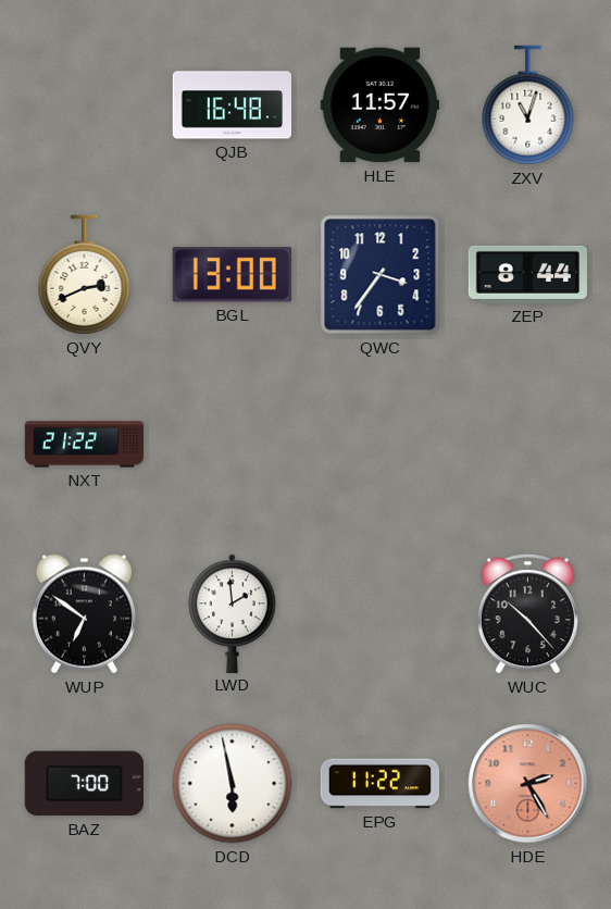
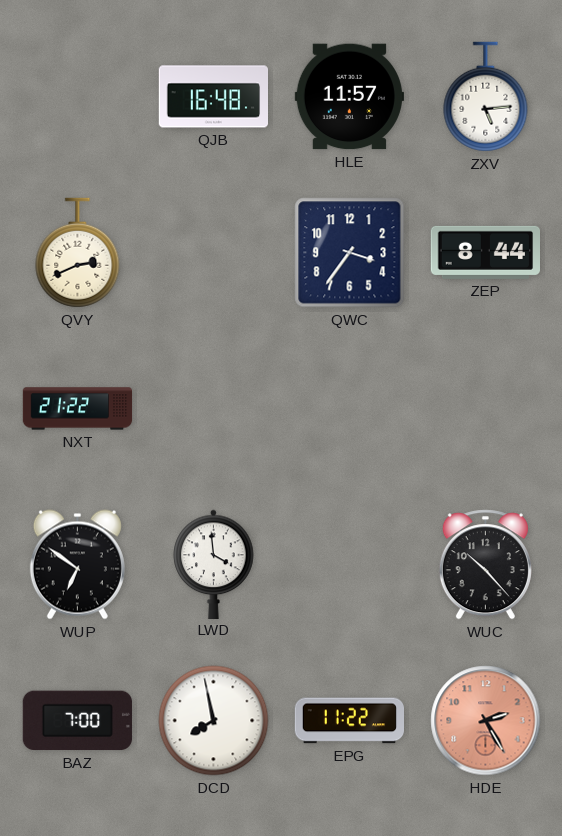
ZXV: 11:03 -> 5:14 (486, 97)
BGL: 13:00 -> none (232, 275)
LWD: 1:59 -> 3:59 (214, 564)
DCD: 5:58 -> 7:58 (214, 721)
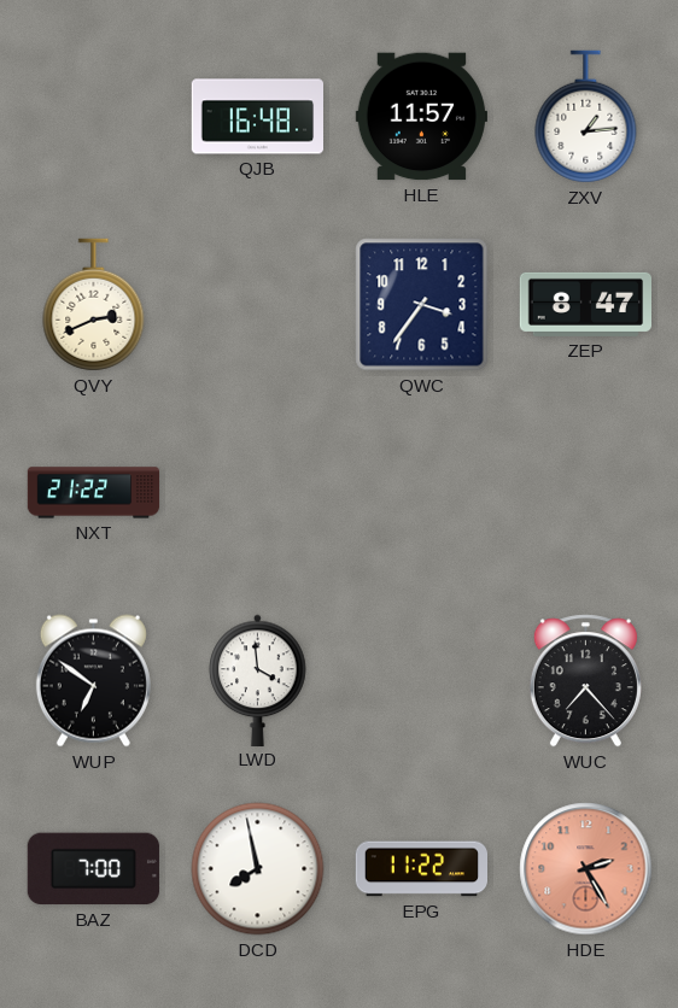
ZXV: 5:14 -> 1:14 (586, 117)
ZEP: 8:44 -> 8:47 (585, 304)
WUC: 10:23 -> 7:23 (585, 681)
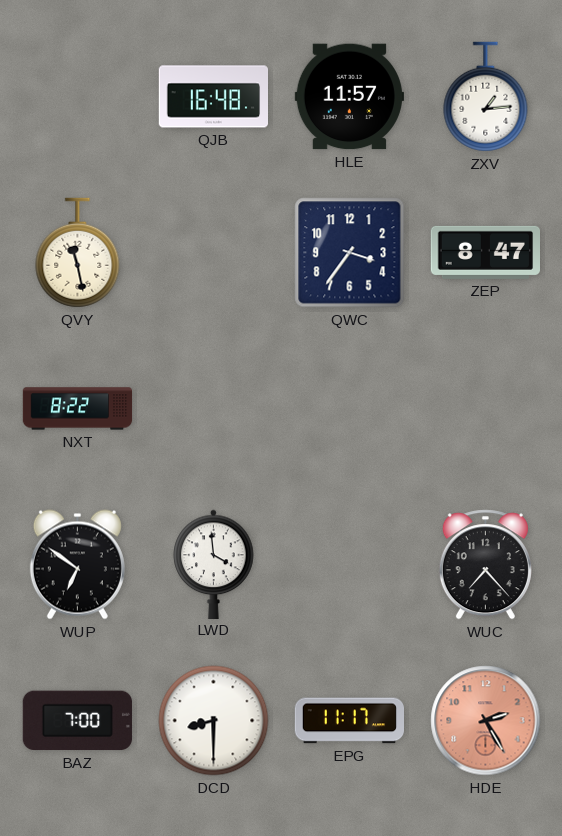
QVY: 2:41 -> 11:28 (78, 253)
NXT: 21:22 -> 8:22 (78, 409)
DCD: 7:58 -> 8:30 (214, 721)
EPG: 11:22 -> 11:17 (349, 721)
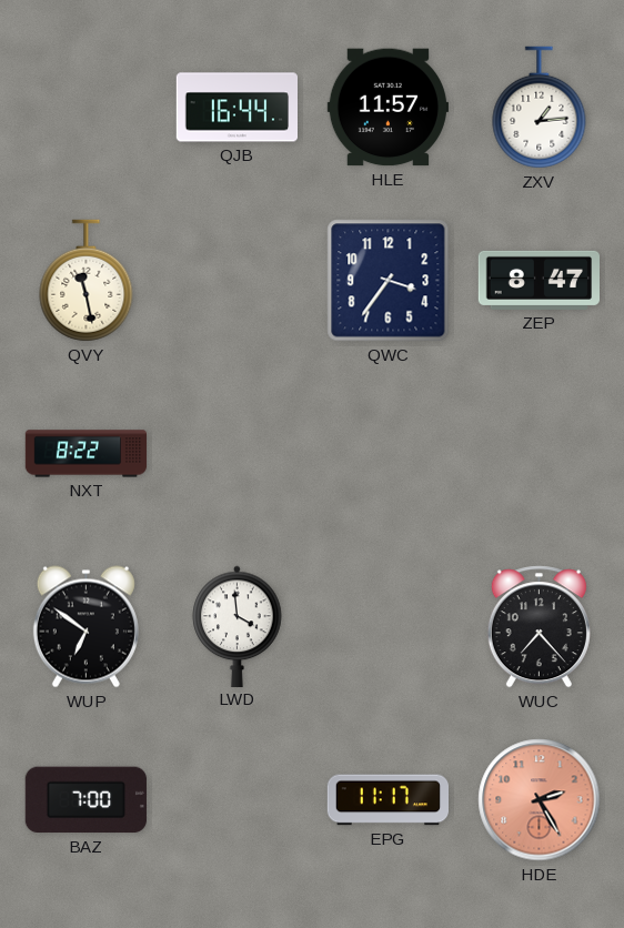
QJB: 16:48 -> 16:44 (236, 108)
DCD: 8:30 -> none (214, 721)
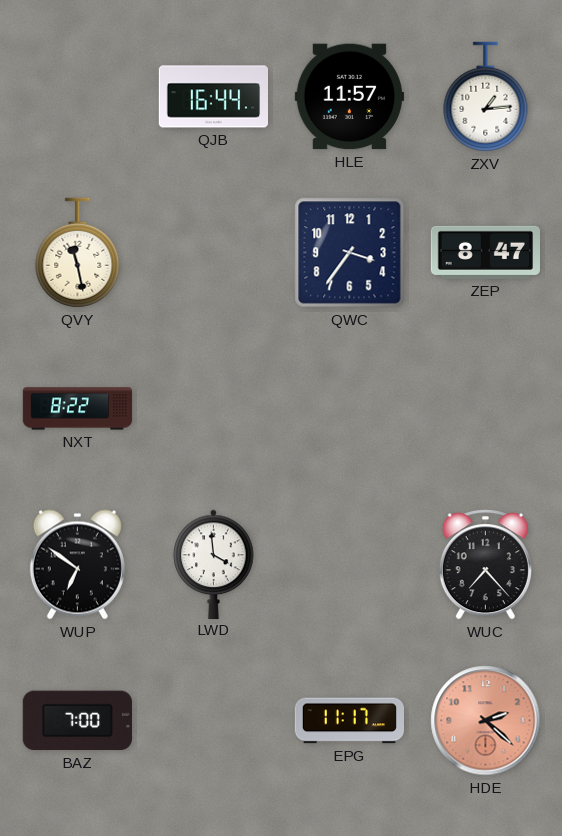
HDE: 2:25 -> 2:22 (486, 721)
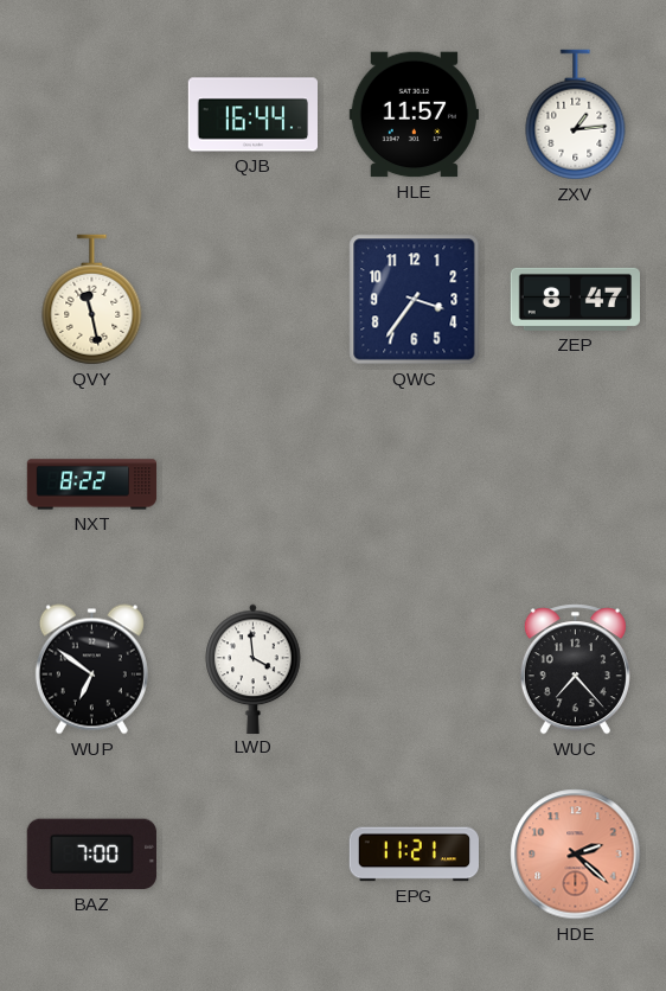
EPG: 11:17 -> 11:21 (414, 855)
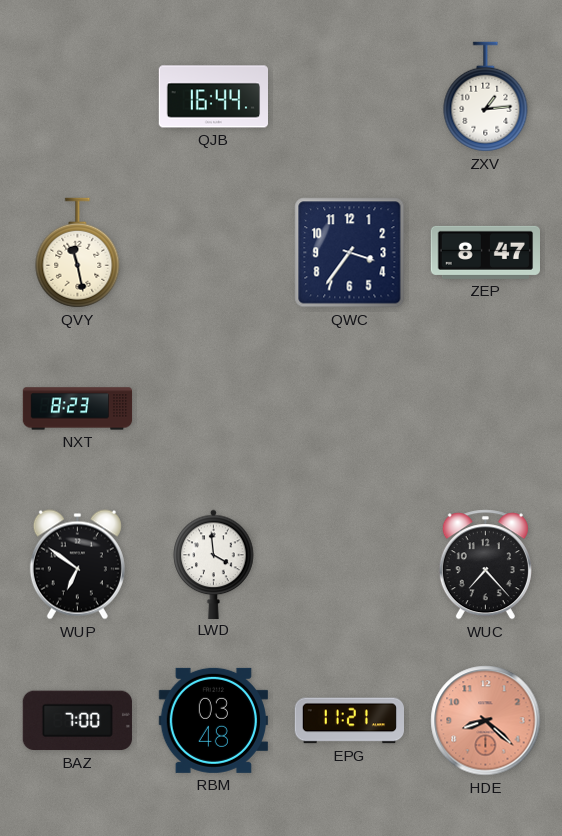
HLE: 11:57 -> none (414, 115)
NXT: 8:22 -> 8:23 (78, 409)
RBM: none -> 03:48 (213, 720)
HDE: 2:22 -> 8:22 (486, 721)
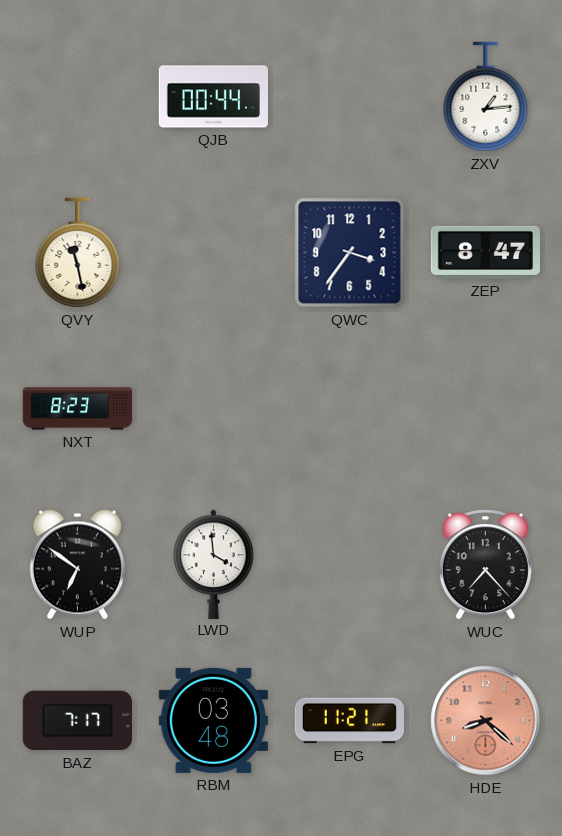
QJB: 16:44 -> 00:44 (213, 97)
BAZ: 7:00 -> 7:17 (77, 721)
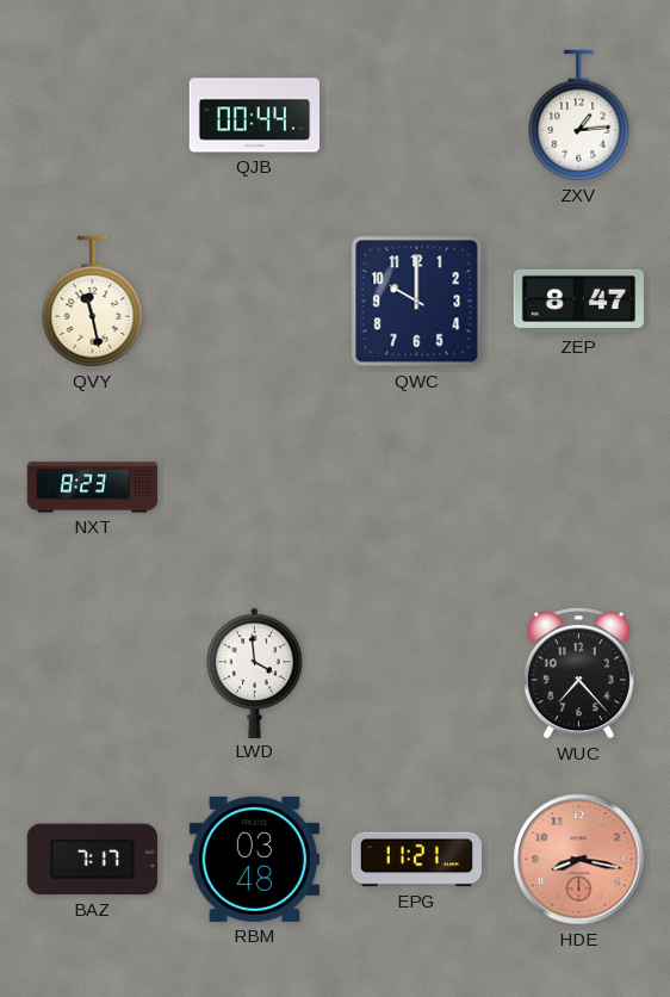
QWC: 3:36 -> 10:00 (417, 302)
WUP: 6:51 -> none (77, 565)
HDE: 8:22 -> 8:17 (579, 860)
